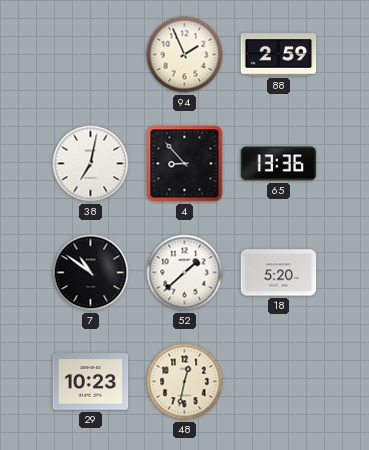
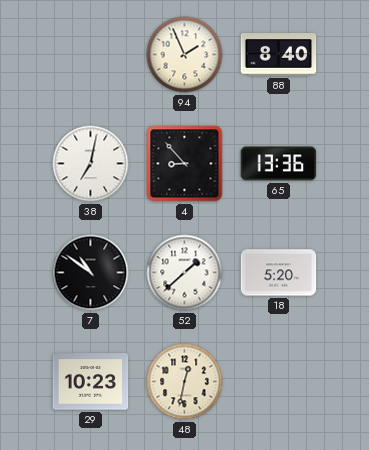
88: 2:59 -> 8:40 (279, 55)
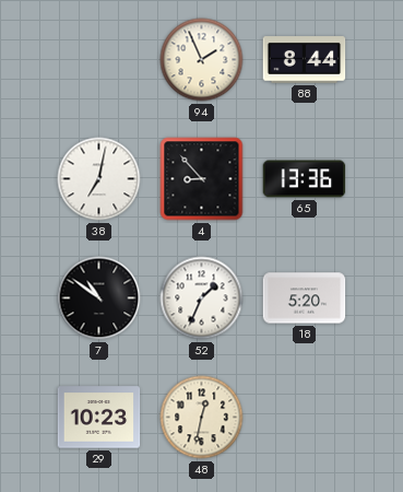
88: 8:40 -> 8:44 (305, 60)
52: 1:38 -> 1:34 (202, 298)
